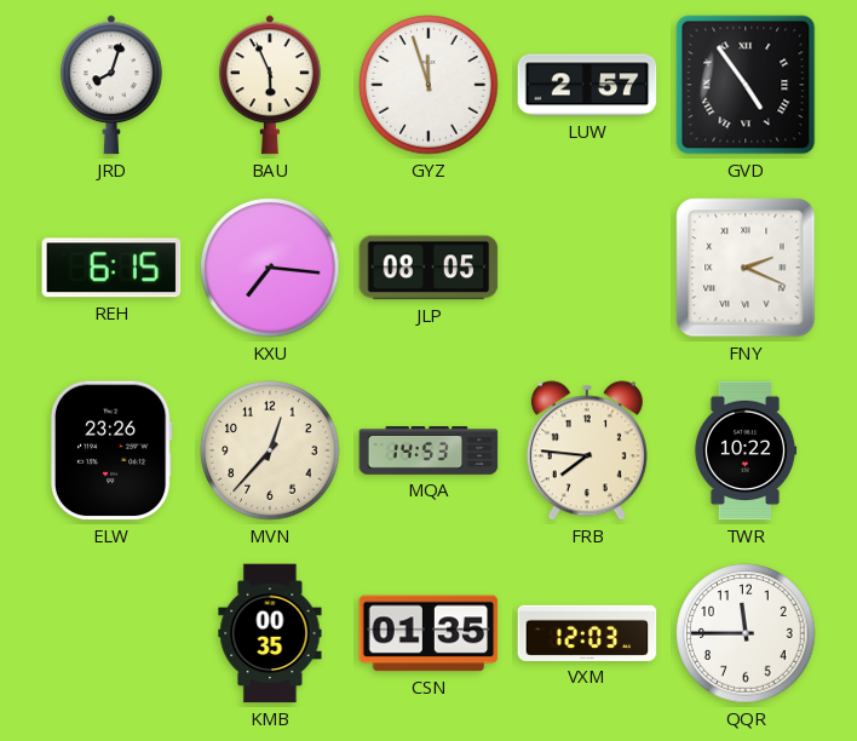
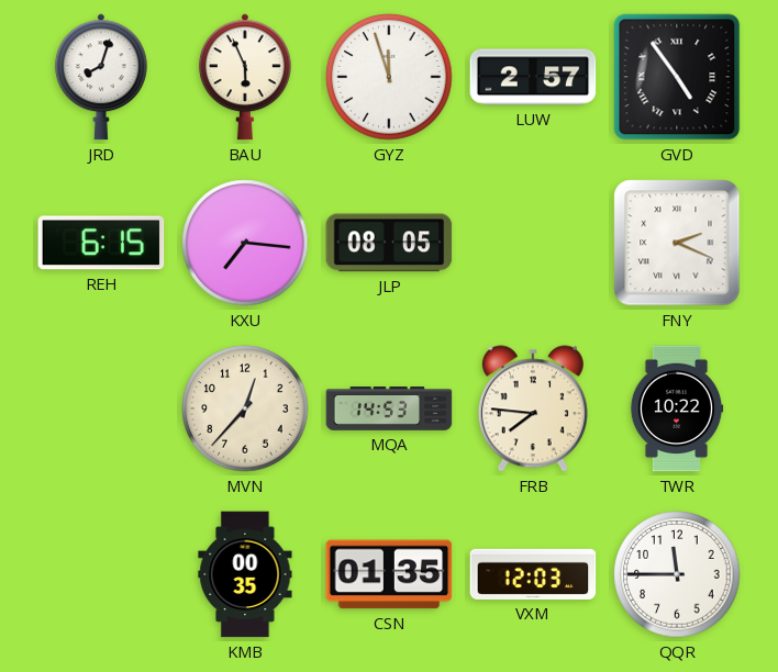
ELW: 23:26 -> none (111, 450)
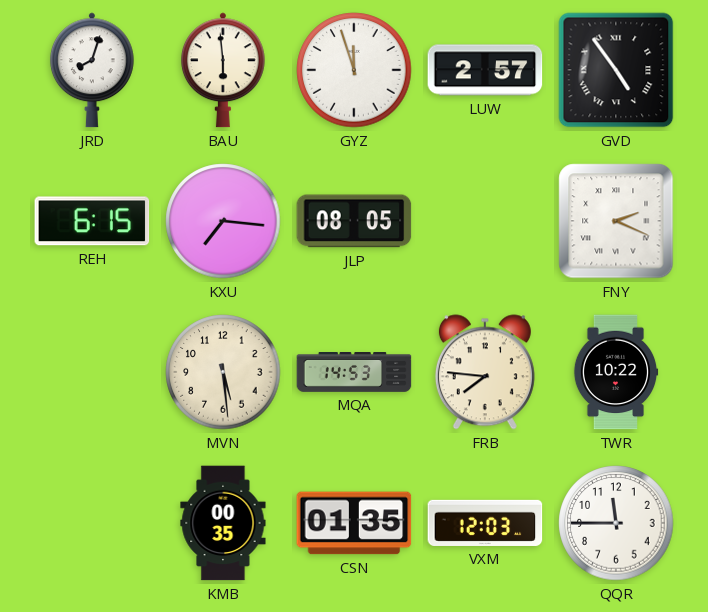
BAU: 5:56 -> 5:59 (223, 70)
MVN: 12:37 -> 5:29 (223, 372)
